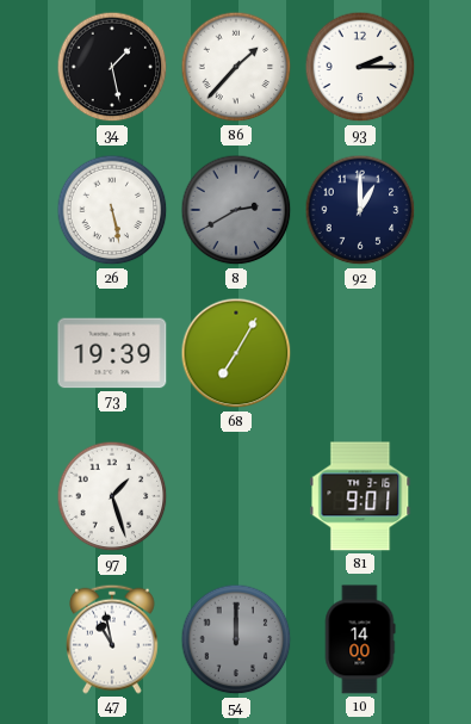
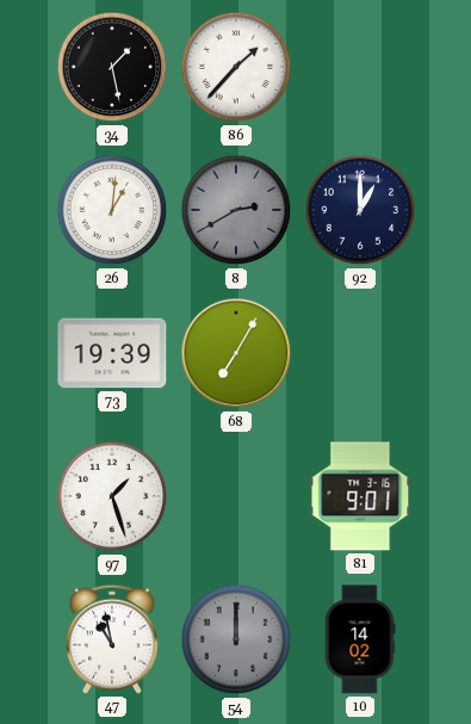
93: 2:15 -> none (360, 67)
26: 5:28 -> 1:01 (112, 210)
10: 14:00 -> 14:02 (360, 639)
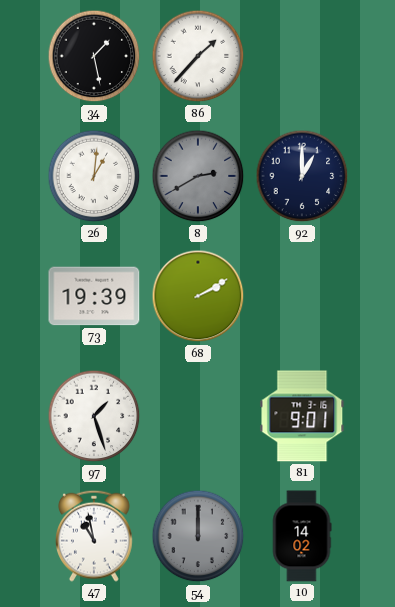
68: 7:05 -> 2:10 (198, 296)
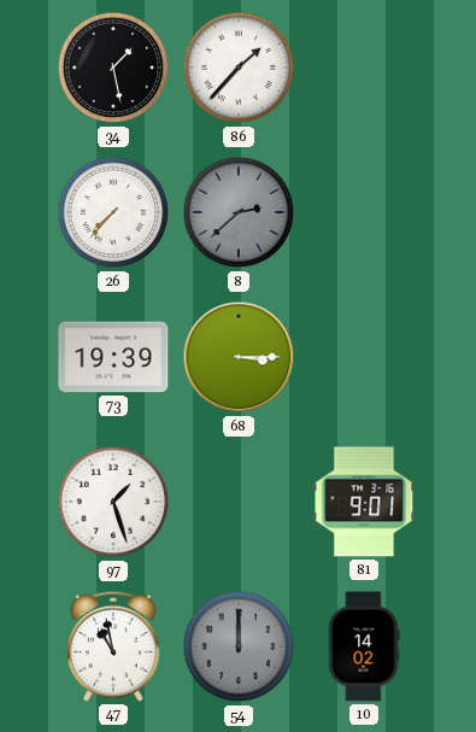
26: 1:01 -> 7:37 (113, 212)
8: 2:40 -> 2:38 (239, 212)
92: 1:00 -> none (302, 176)
68: 2:10 -> 3:15 (239, 357)
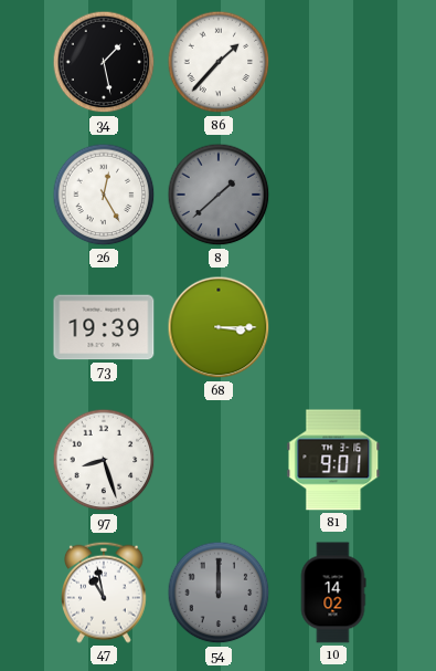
26: 7:37 -> 12:25 (104, 195)
8: 2:38 -> 1:38 (219, 195)
97: 1:27 -> 8:27 (104, 460)
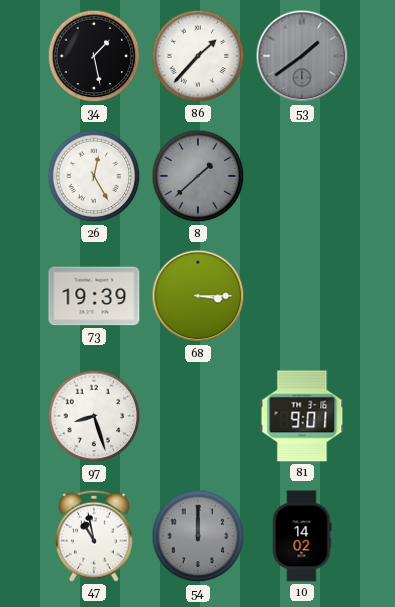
53: none -> 1:39 (302, 56)
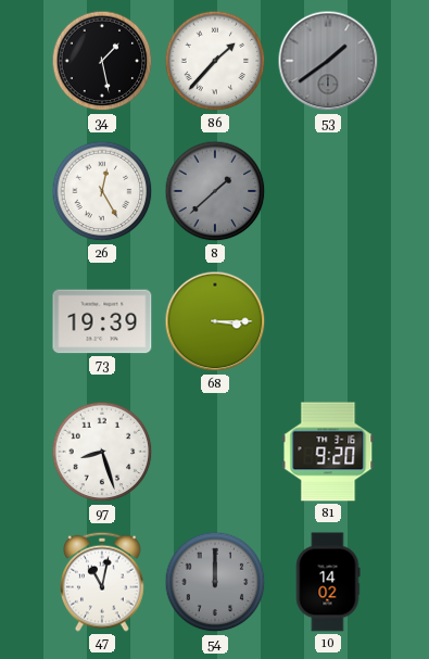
81: 9:01 -> 9:20 (328, 452)
47: 10:58 -> 11:02 (103, 582)
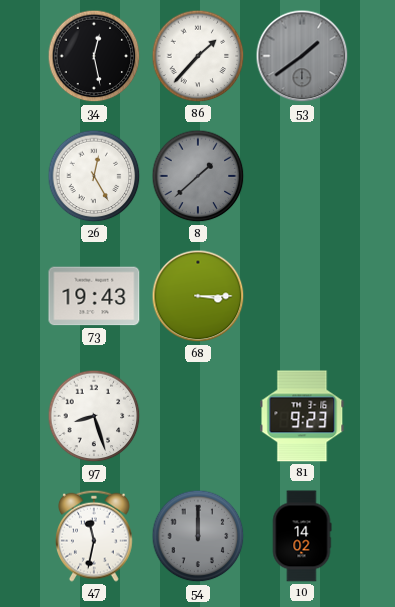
34: 1:28 -> 12:28 (94, 56)
73: 19:39 -> 19:43 (94, 296)
81: 9:20 -> 9:23 (302, 416)
47: 11:02 -> 11:32 (95, 536)
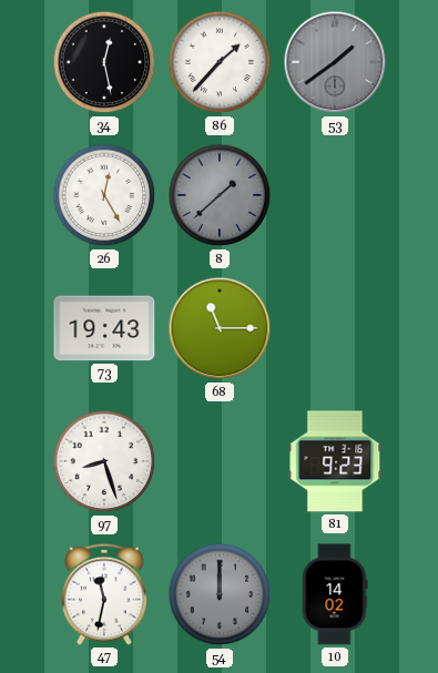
68: 3:15 -> 11:15 (220, 328)
